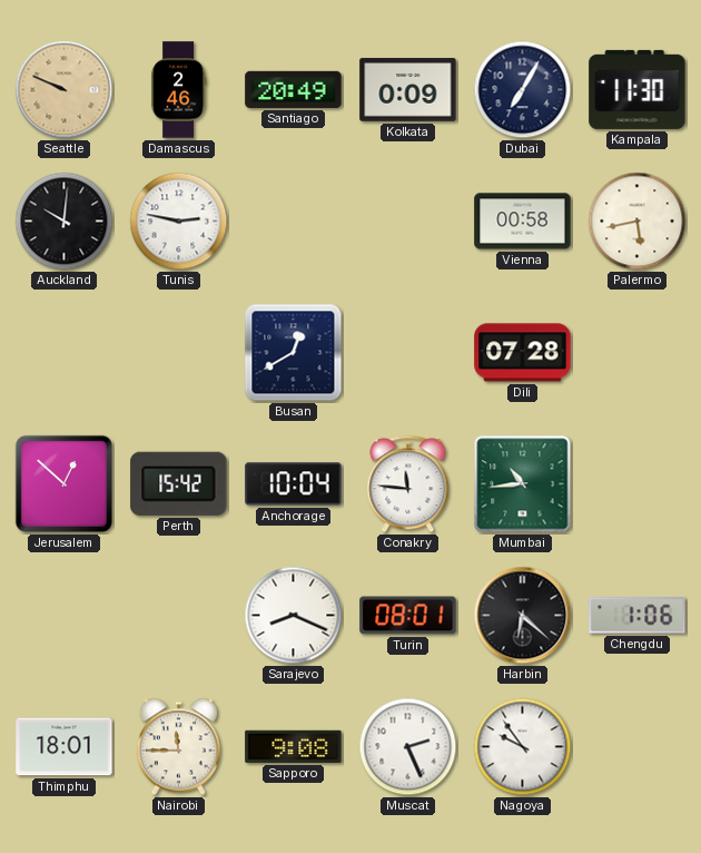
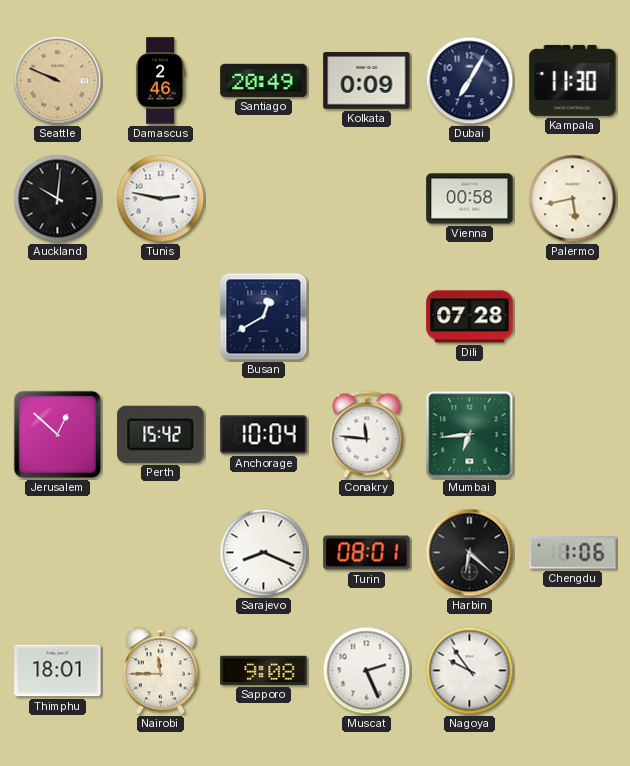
Mumbai: 10:44 -> 6:44 (470, 435)
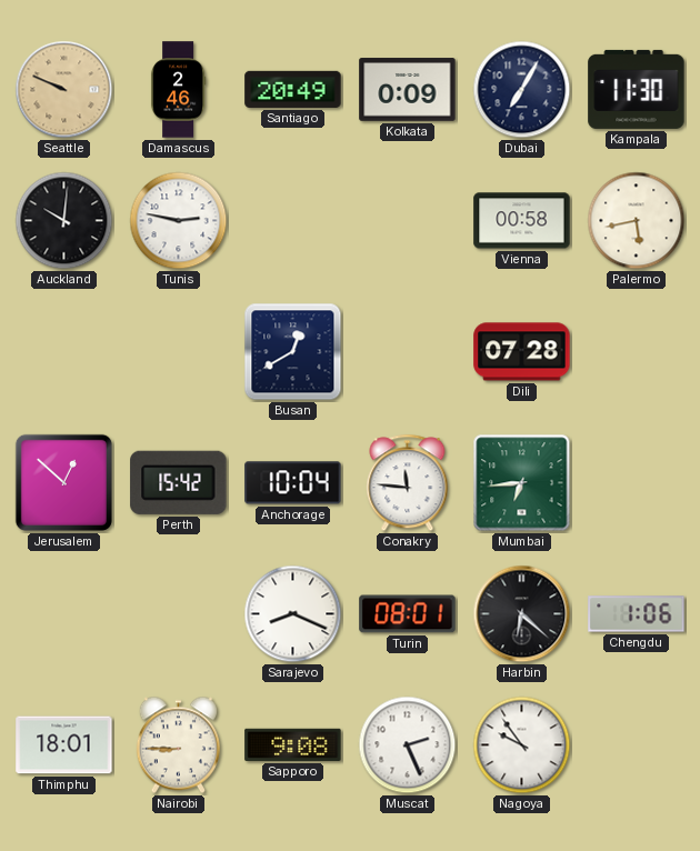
Nairobi: 11:45 -> 8:45 (178, 745)
